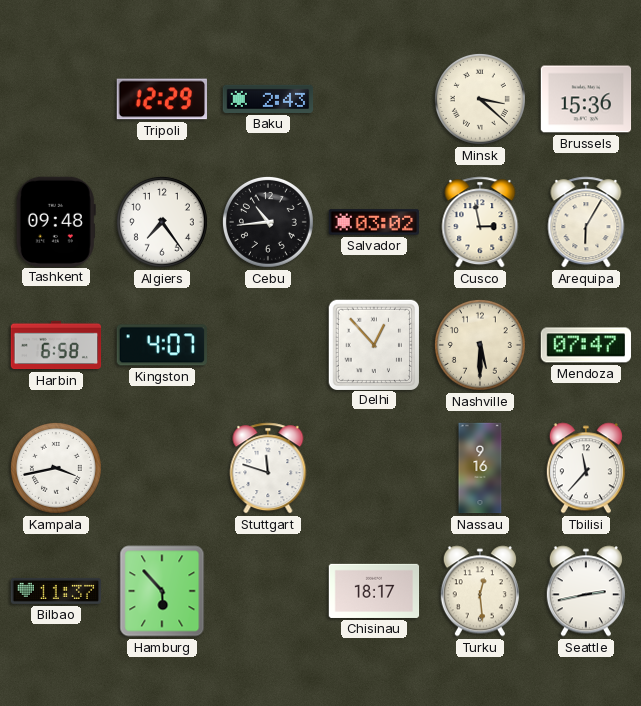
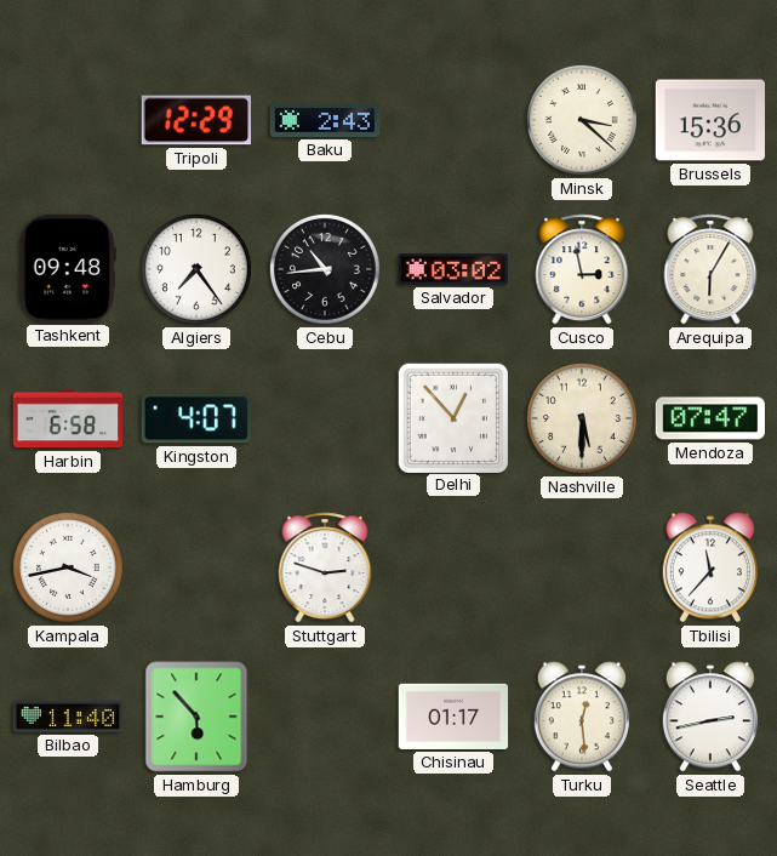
Stuttgart: 11:48 -> 2:48 (325, 567)
Nassau: 9:16 -> none (480, 468)
Bilbao: 11:37 -> 11:40 (68, 717)
Chisinau: 18:17 -> 01:17 (453, 717)
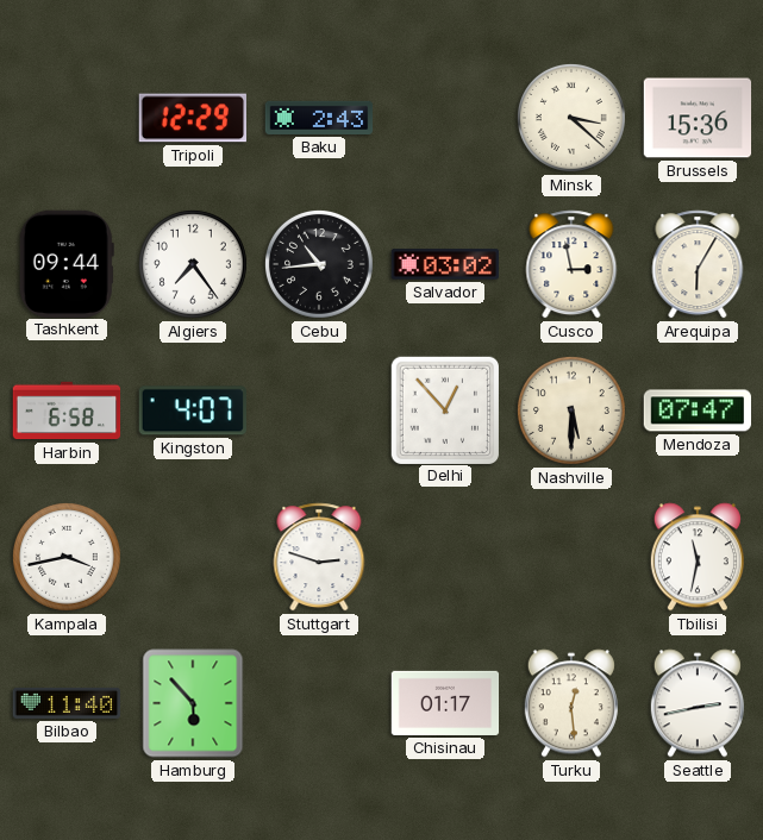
Tashkent: 09:48 -> 09:44 (67, 263)
Tbilisi: 11:37 -> 11:32 (698, 557)
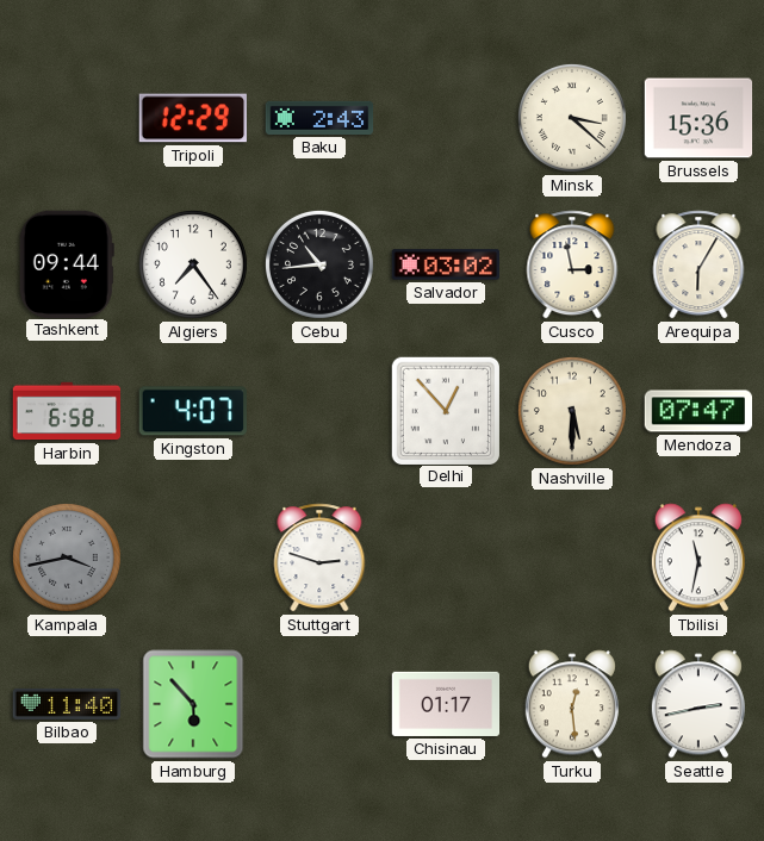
Kampala dial: white -> grey (67, 557)
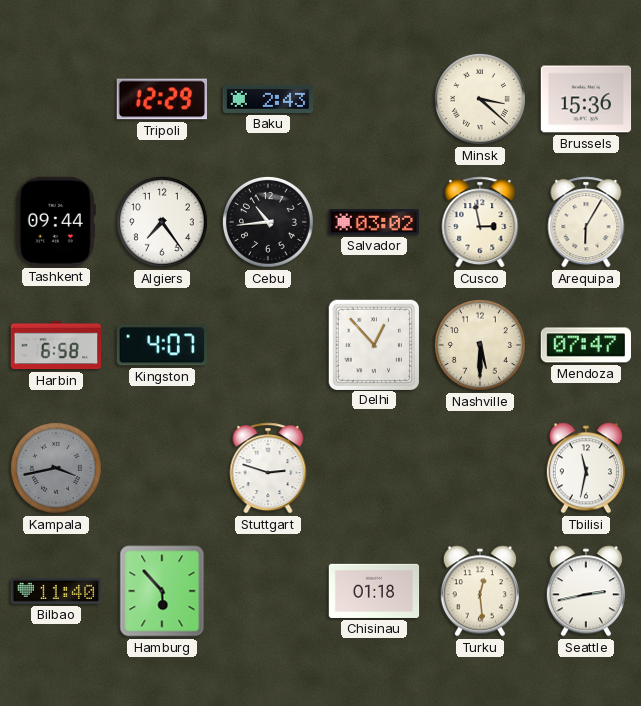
Chisinau: 01:17 -> 01:18 (374, 591)
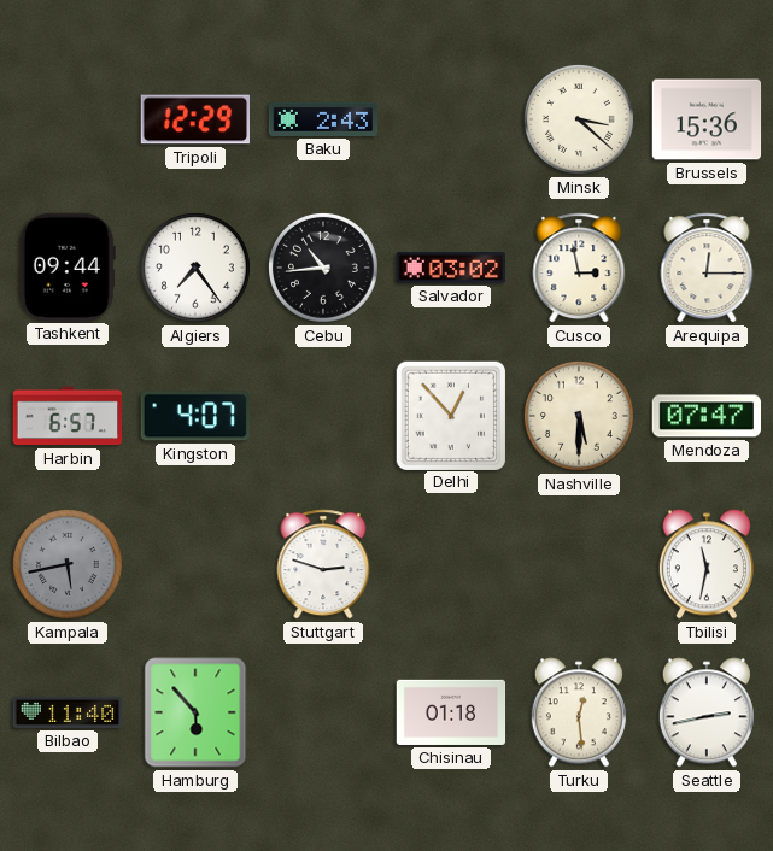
Arequipa: 6:05 -> 12:15 (707, 268)
Harbin: 6:58 -> 6:57 (68, 416)
Kampala: 3:43 -> 5:43 (68, 564)
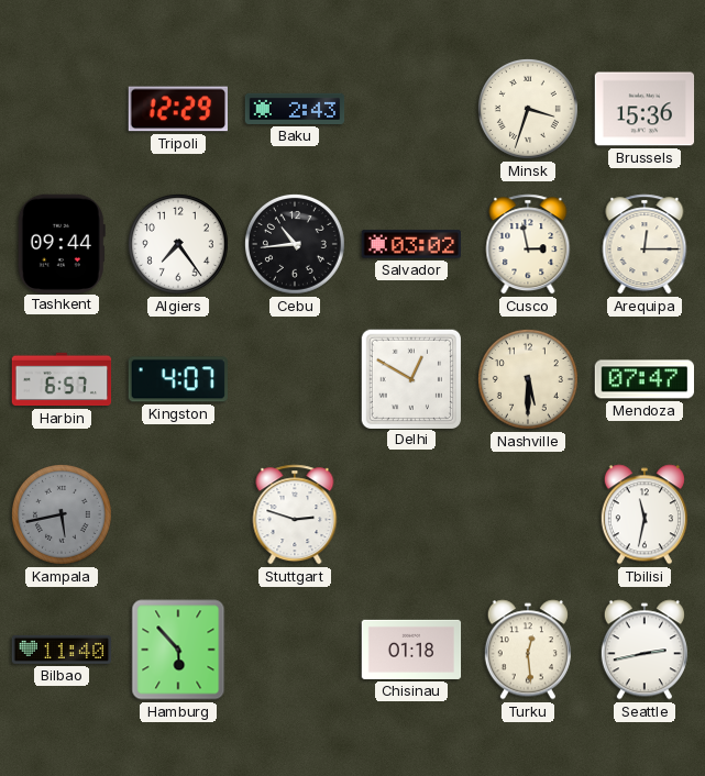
Minsk: 3:22 -> 3:33 (528, 109)
Delhi: 12:53 -> 12:50 (410, 378)
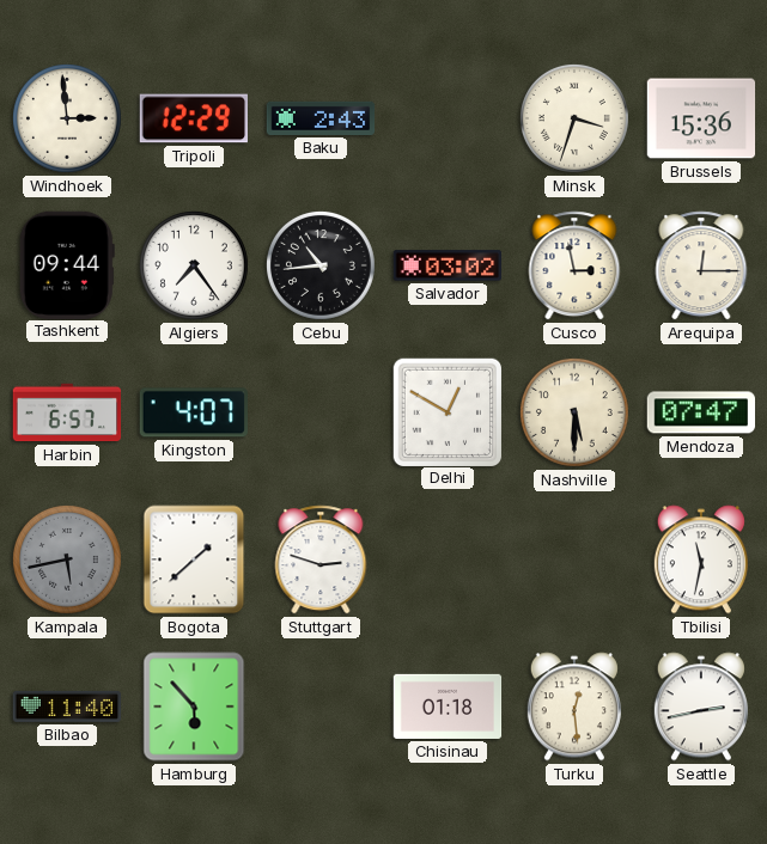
Windhoek: none -> 2:59 (67, 118)
Bogota: none -> 1:38 (194, 559)
